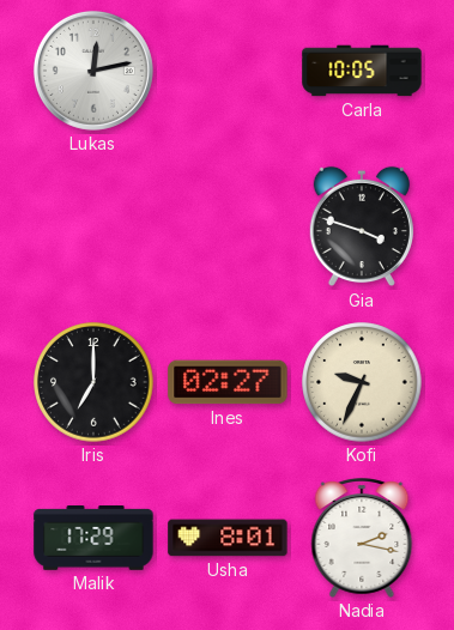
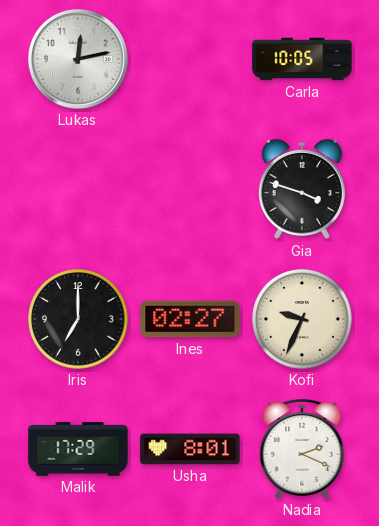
Nadia: 2:17 -> 2:19 (302, 450)
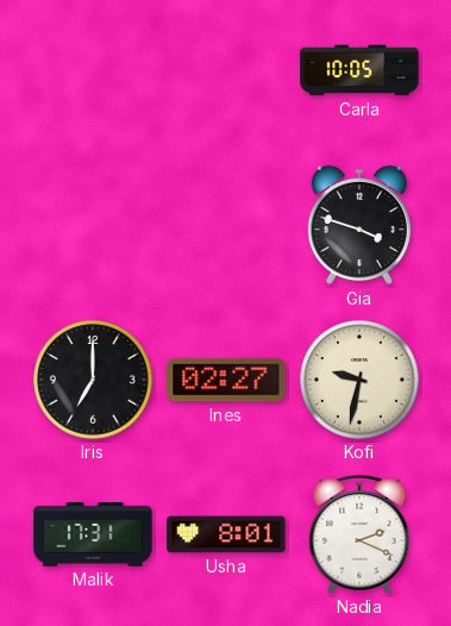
Lukas: 12:13 -> none (78, 59)
Kofi: 9:34 -> 9:32 (359, 380)
Malik: 17:29 -> 17:31 (93, 536)
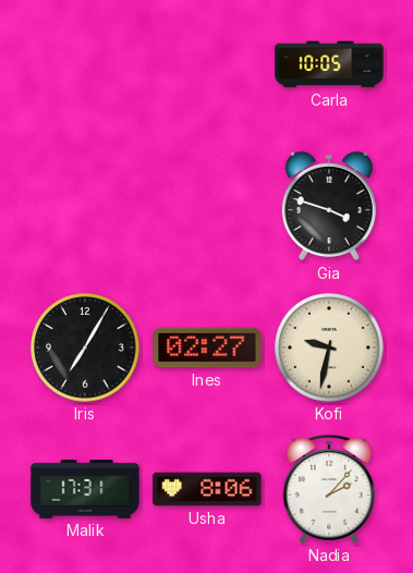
Iris: 7:00 -> 7:05 (85, 348)
Usha: 8:01 -> 8:06 (207, 489)
Nadia: 2:19 -> 2:07 (329, 490)
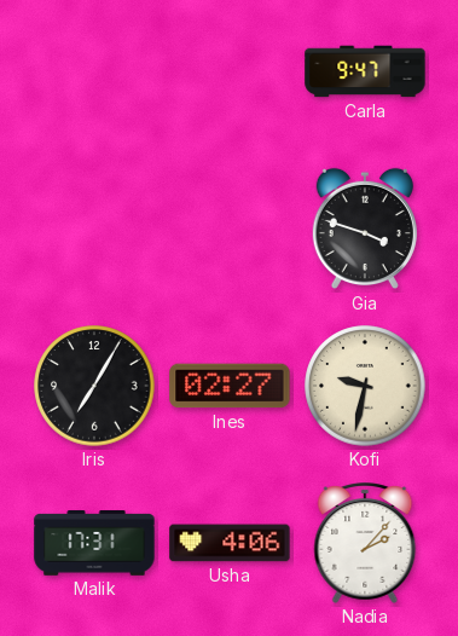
Carla: 10:05 -> 9:47 (365, 71)
Usha: 8:06 -> 4:06 (230, 543)
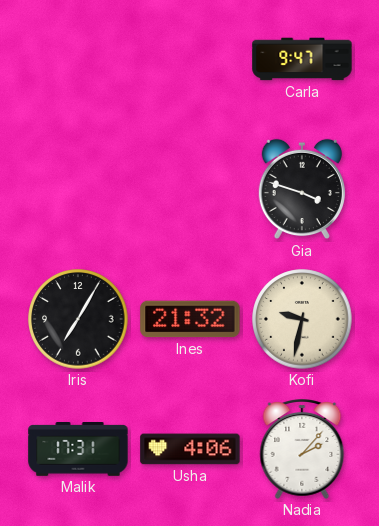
Ines: 02:27 -> 21:32 (190, 319)
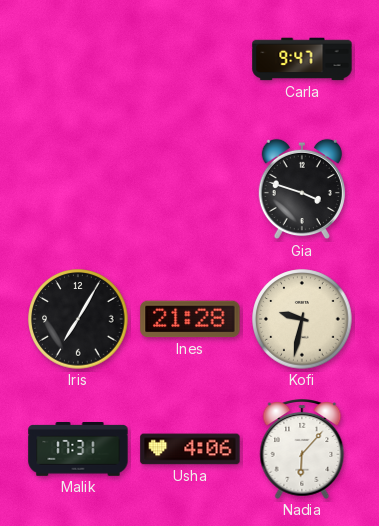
Ines: 21:32 -> 21:28 (190, 319)
Nadia: 2:07 -> 6:07 (302, 450)
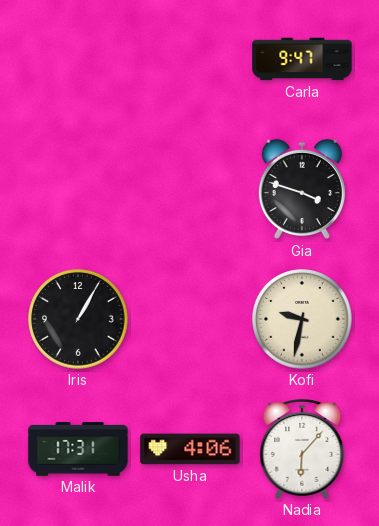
Iris: 7:05 -> 1:05 (78, 319)
Ines: 21:28 -> none (190, 319)
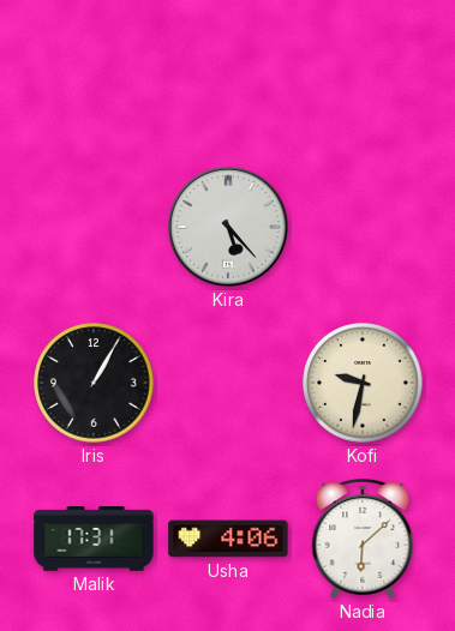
Carla: 9:47 -> none (302, 59)
Kira: none -> 5:23 (228, 227)
Gia: 3:48 -> none (302, 189)
Nadia: 6:07 -> 6:08 (363, 540)
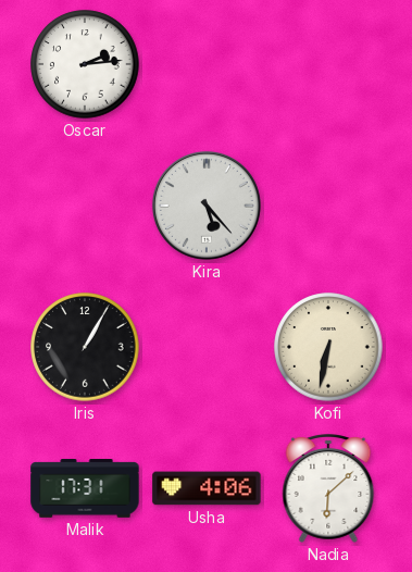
Oscar: none -> 2:14 (85, 64)
Kofi: 9:32 -> 6:32 (328, 347)
